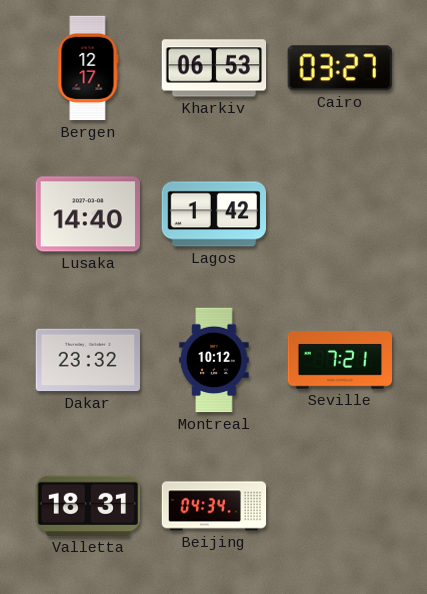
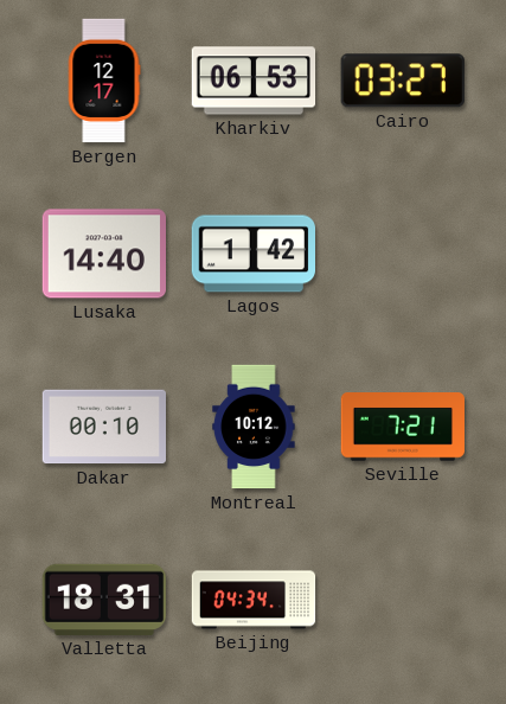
Dakar: 23:32 -> 00:10 (103, 427)
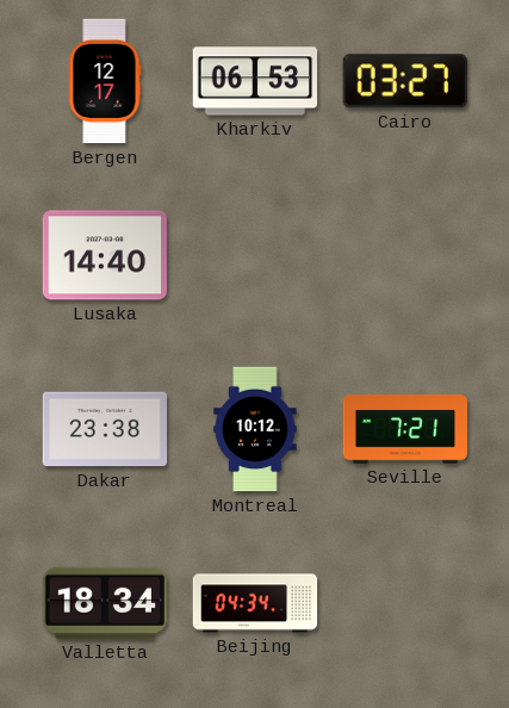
Lagos: 1:42 -> none (254, 254)
Dakar: 00:10 -> 23:38 (104, 429)
Valletta: 18:31 -> 18:34 (104, 603)
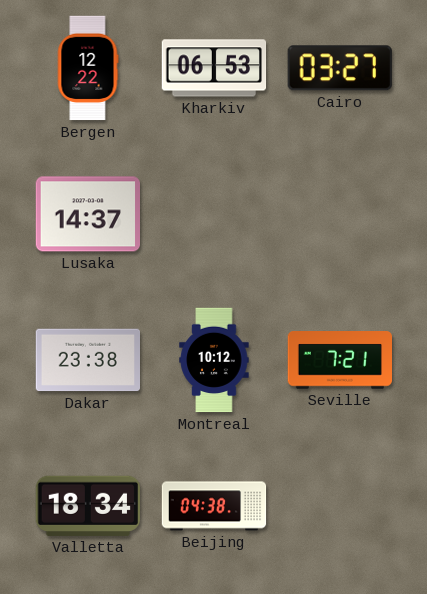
Bergen: 12:17 -> 12:22 (88, 68)
Lusaka: 14:40 -> 14:37 (87, 214)
Beijing: 04:34 -> 04:38 (214, 506)
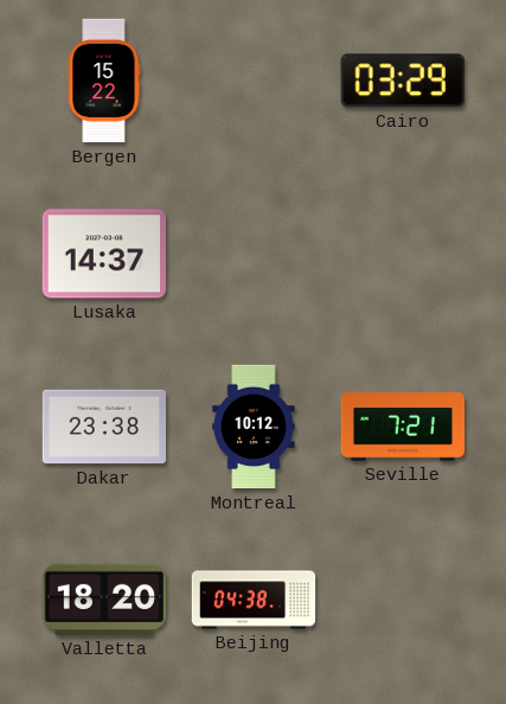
Bergen: 12:22 -> 15:22 (104, 81)
Kharkiv: 06:53 -> none (214, 68)
Cairo: 03:27 -> 03:29 (403, 81)
Valletta: 18:34 -> 18:20 (103, 600)
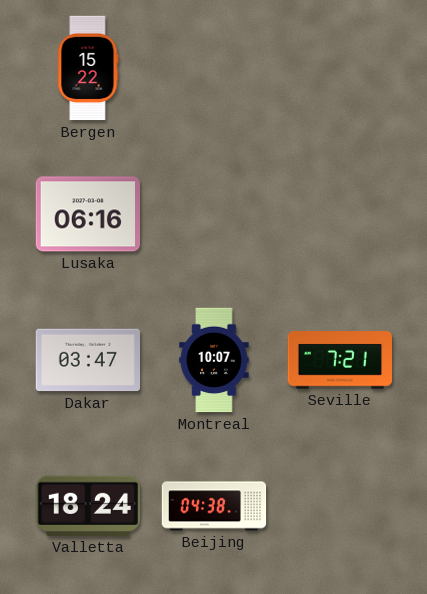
Cairo: 03:29 -> none (403, 81)
Lusaka: 14:37 -> 06:16 (87, 214)
Dakar: 23:38 -> 03:47 (87, 360)
Montreal: 10:12 -> 10:07 (214, 360)
Valletta: 18:20 -> 18:24 (87, 506)
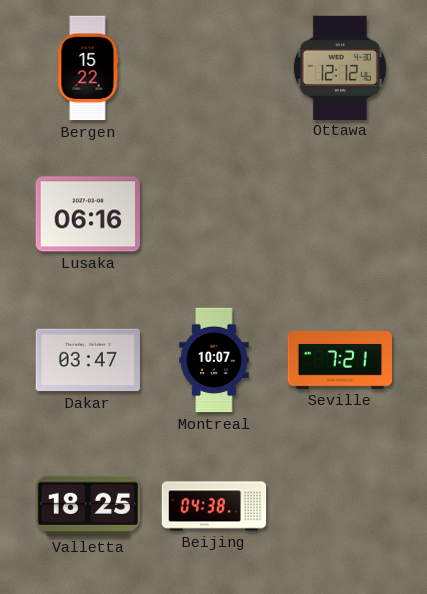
Ottawa: none -> 12:12 (340, 67)
Valletta: 18:24 -> 18:25 (87, 506)
